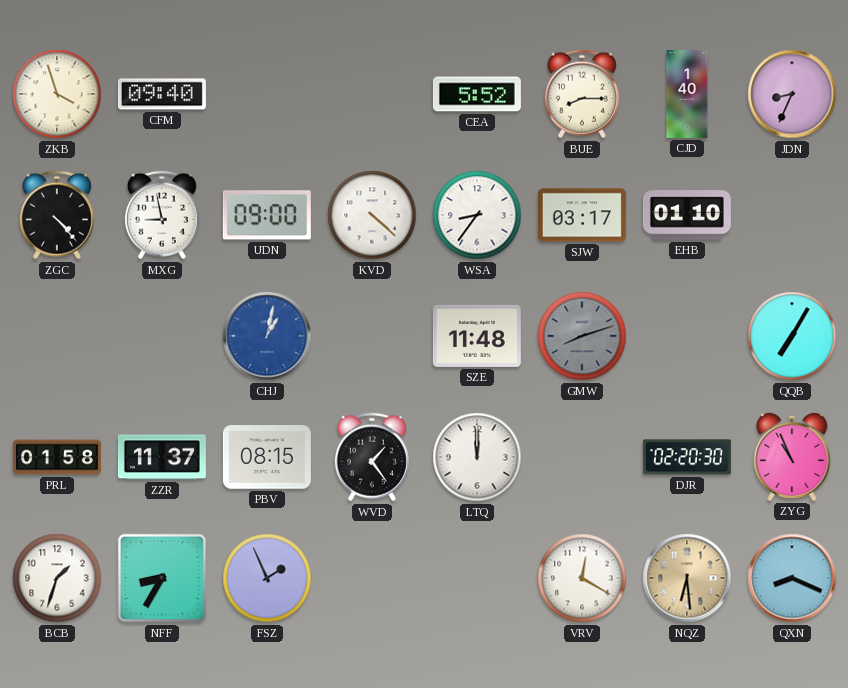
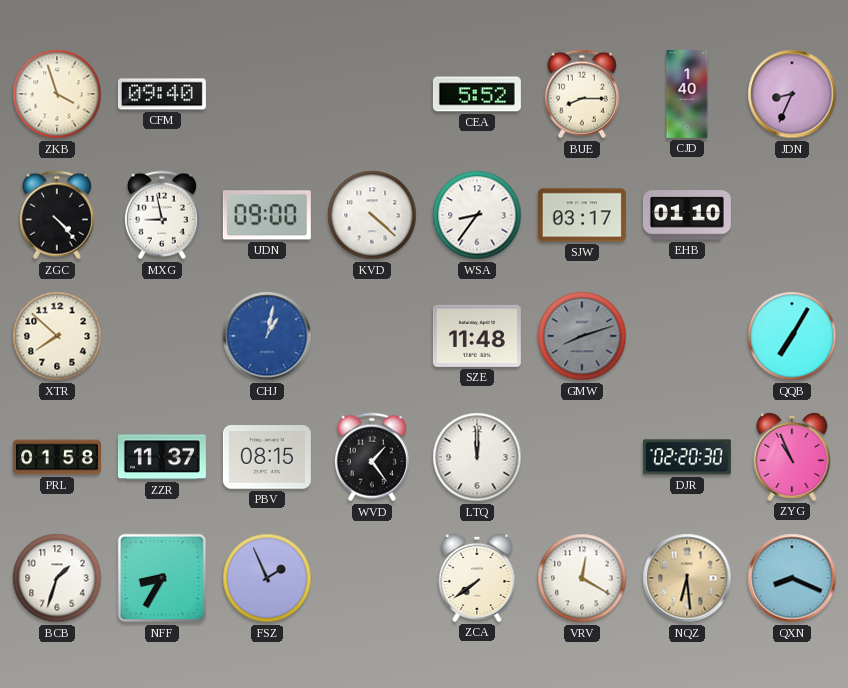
XTR: none -> 7:52 (57, 336)
ZCA: none -> 7:39 (477, 578)
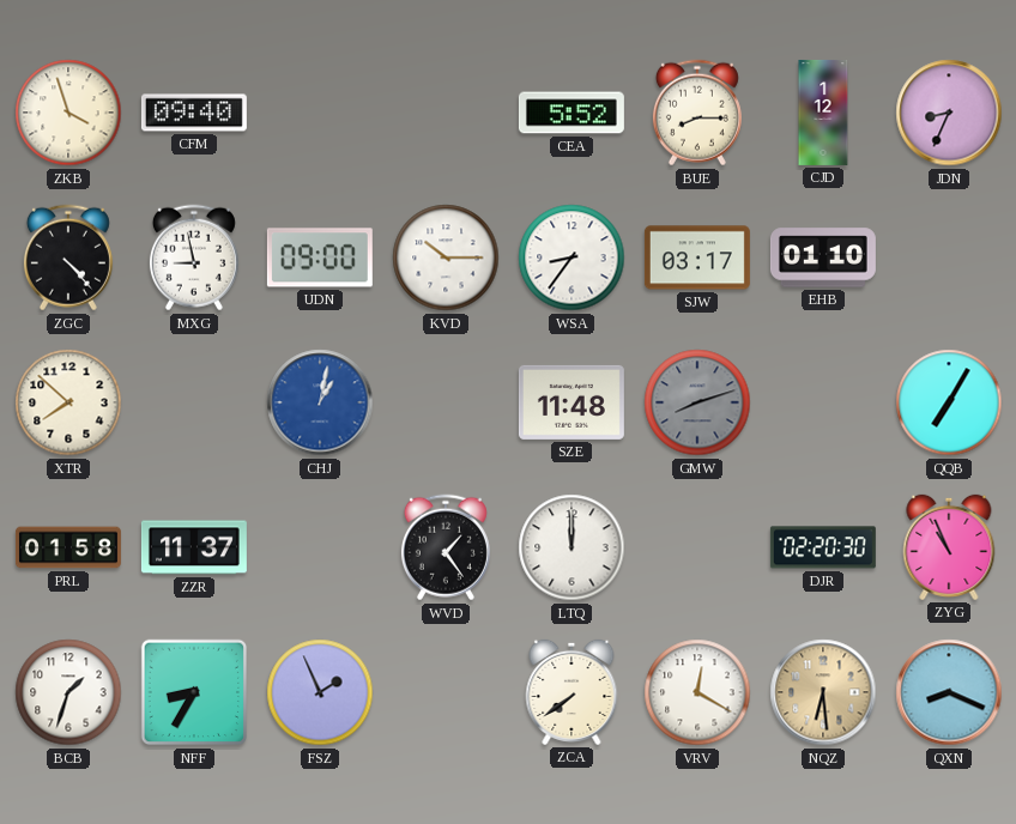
CJD: 1:40 -> 1:12 (823, 113)
KVD: 4:22 -> 10:15 (446, 257)
PBV: 08:15 -> none (267, 457)
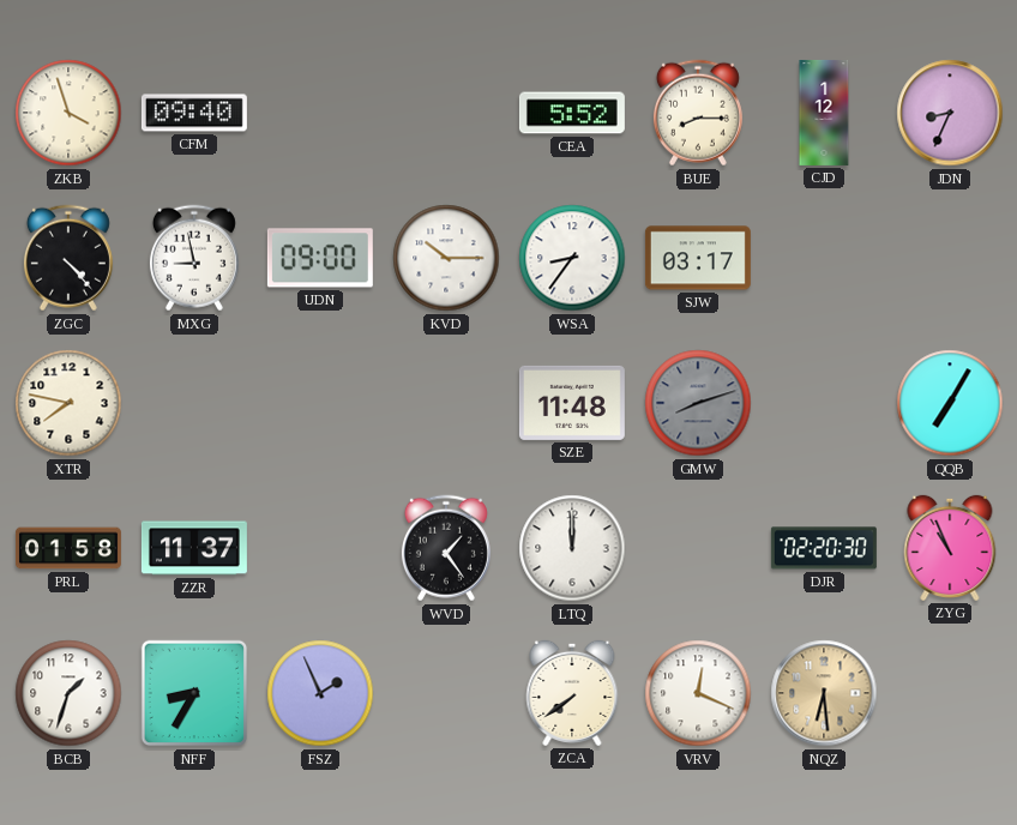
EHB: 01:10 -> none (823, 257)
XTR: 7:52 -> 7:47 (68, 403)
CHJ: 1:02 -> none (320, 402)
VRV: 12:20 -> 12:19 (698, 693)
QXN: 8:19 -> none (949, 692)
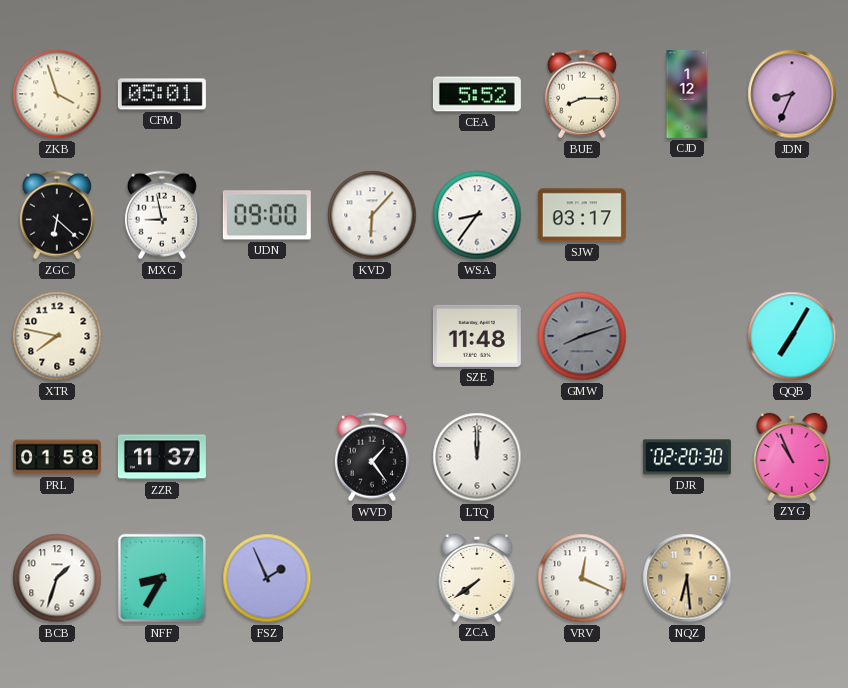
CFM: 09:40 -> 05:01 (162, 94)
ZGC: 4:23 -> 6:22 (57, 215)
KVD: 10:15 -> 6:07 (372, 215)
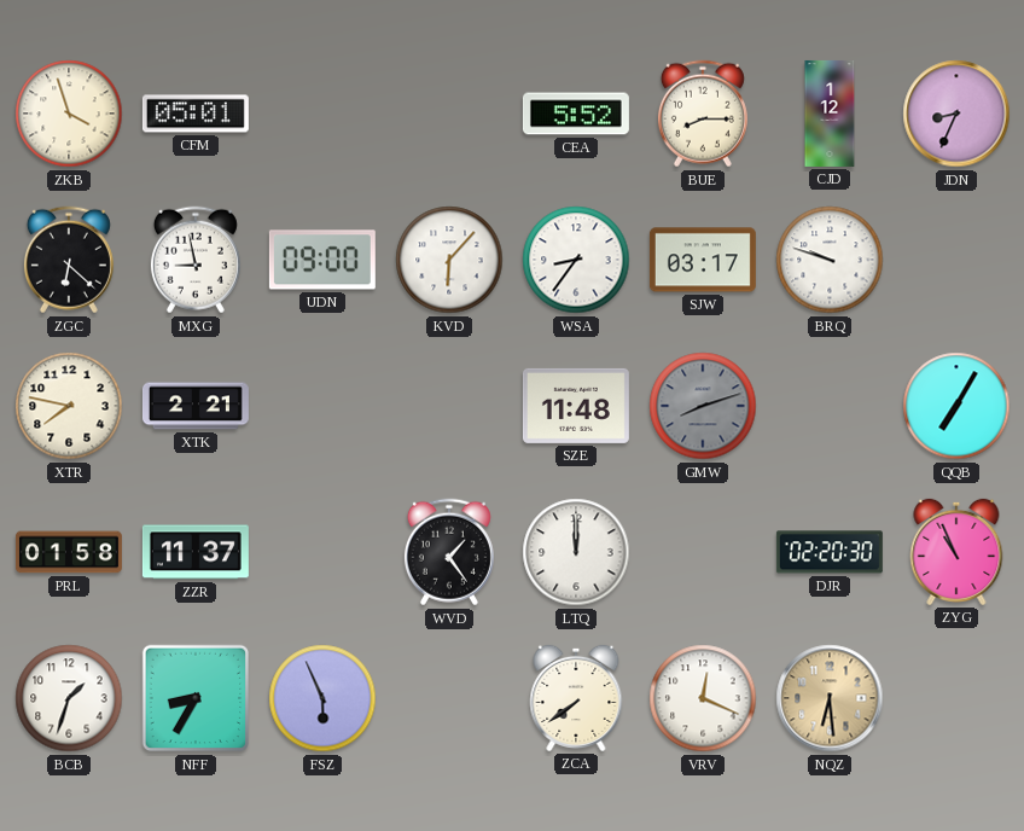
BRQ: none -> 9:48 (830, 260)
XTK: none -> 2:21 (196, 406)
FSZ: 1:56 -> 5:56 (322, 698)
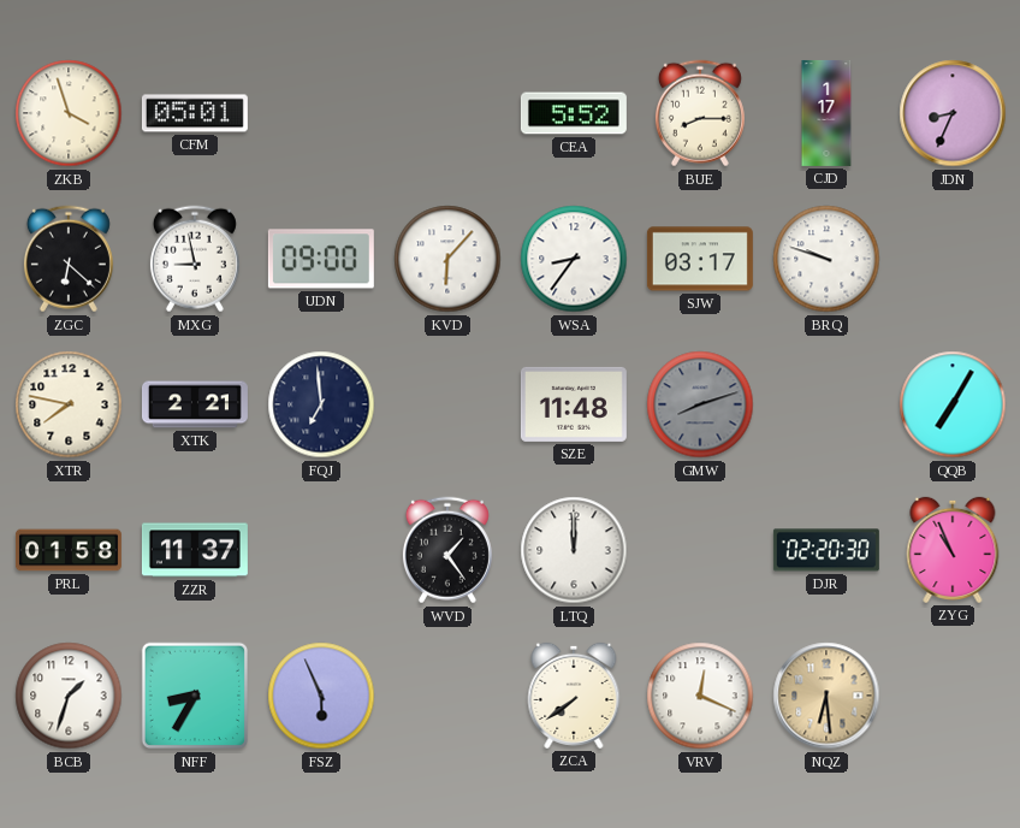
CJD: 1:12 -> 1:17 (826, 113)
FQJ: none -> 6:59 (321, 404)
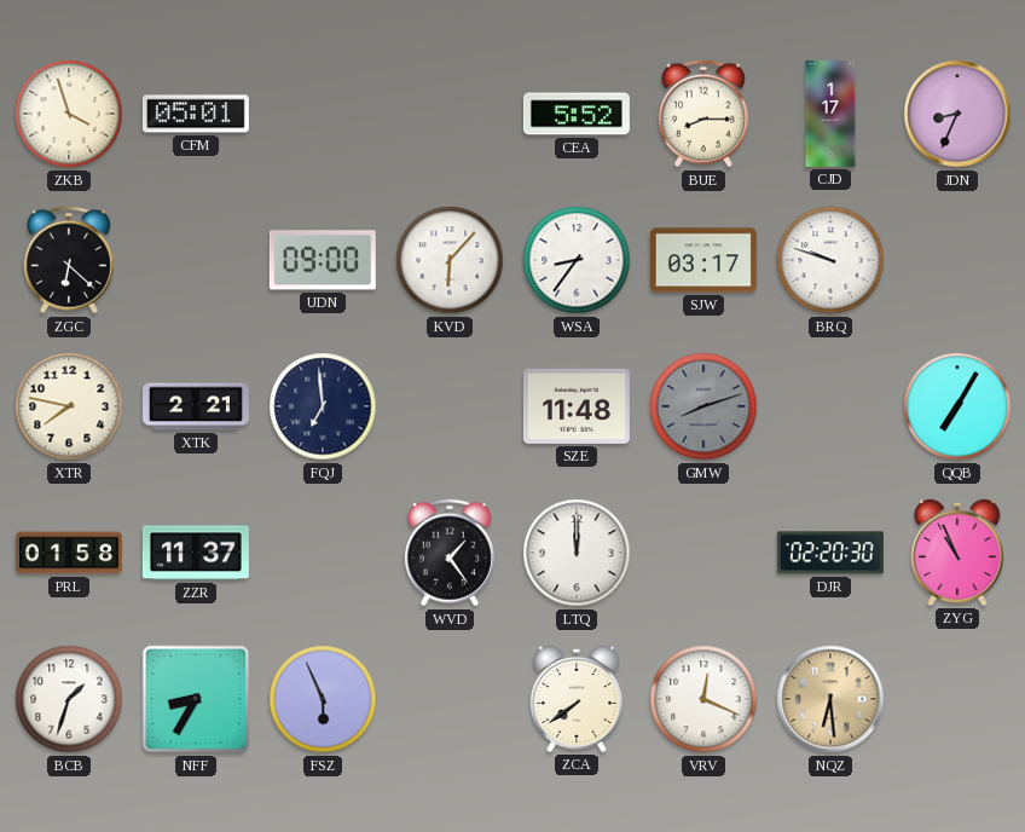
MXG: 8:58 -> none (195, 259)
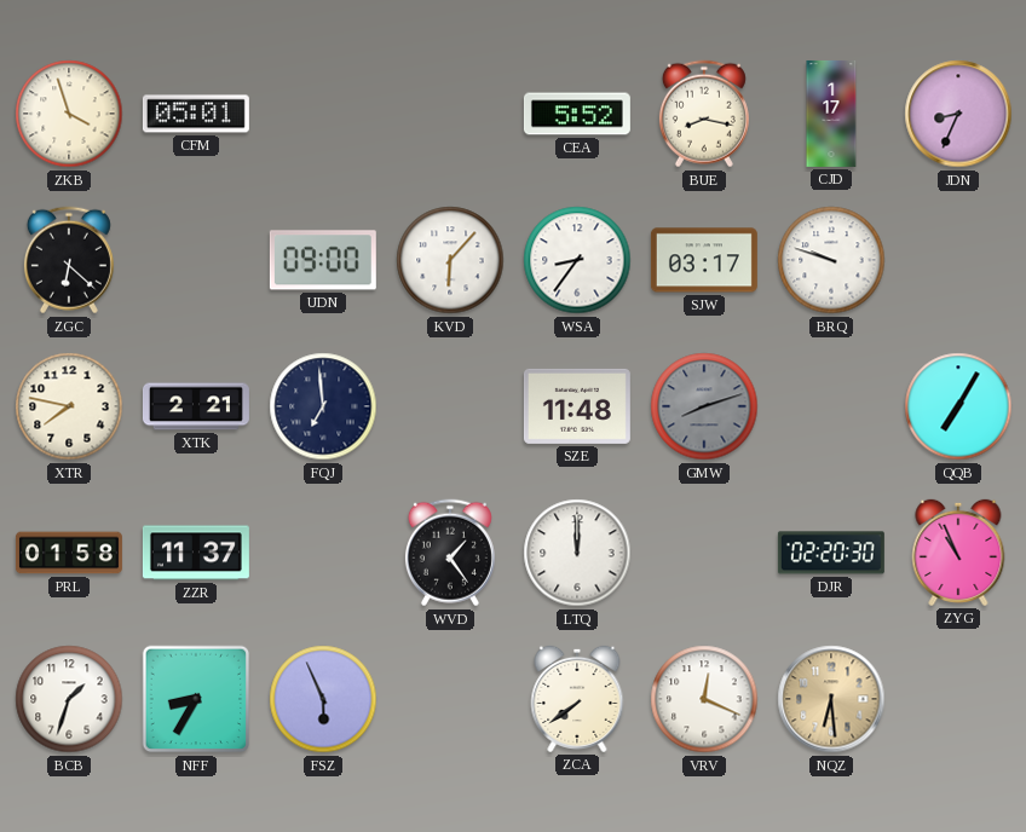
BUE: 8:15 -> 8:17 (704, 114)
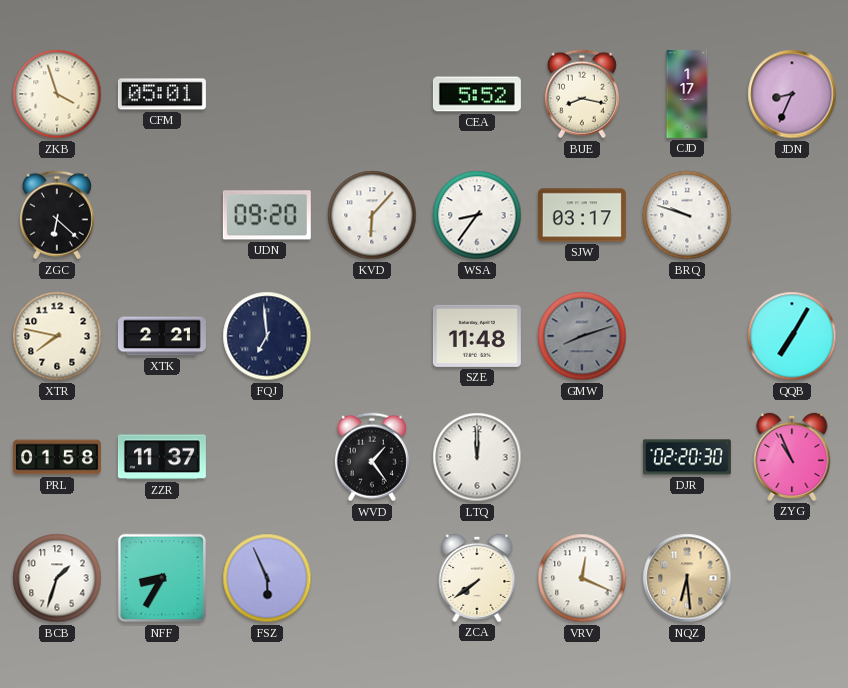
UDN: 09:00 -> 09:20 (267, 215)
